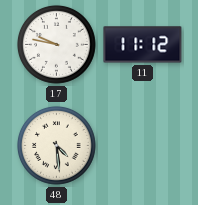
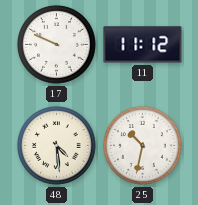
17: 9:47 -> 9:49 (56, 44)
25: none -> 10:32 (142, 145)
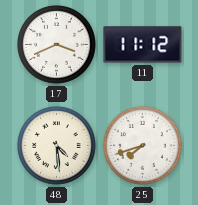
17: 9:49 -> 3:41 (56, 44)
25: 10:32 -> 7:42 (142, 145)
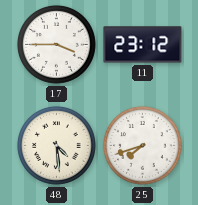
17: 3:41 -> 3:45 (56, 44)
11: 11:12 -> 23:12 (143, 45)
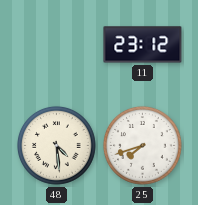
17: 3:45 -> none (56, 44)
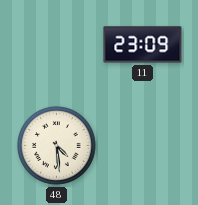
11: 23:12 -> 23:09 (143, 45)
25: 7:42 -> none (142, 145)
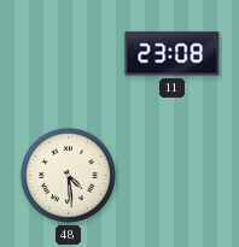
11: 23:09 -> 23:08 (173, 54)
